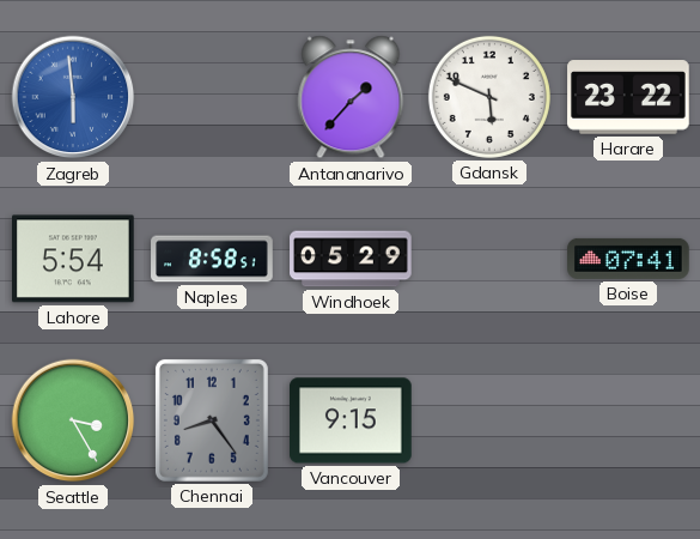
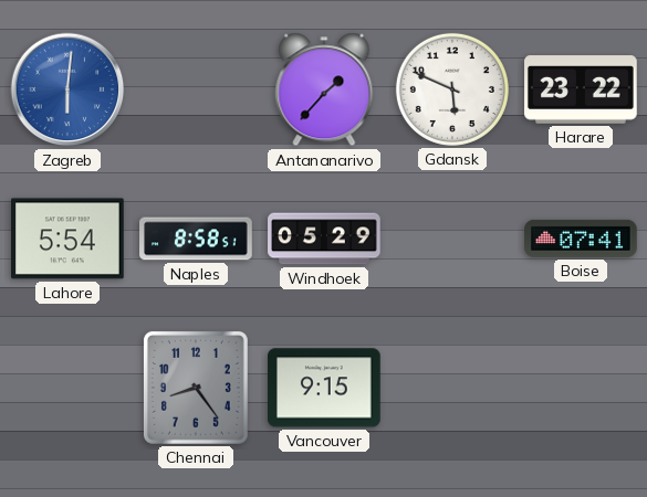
Zagreb: 5:59 -> 6:01 (67, 89)
Seattle: 3:25 -> none (73, 420)
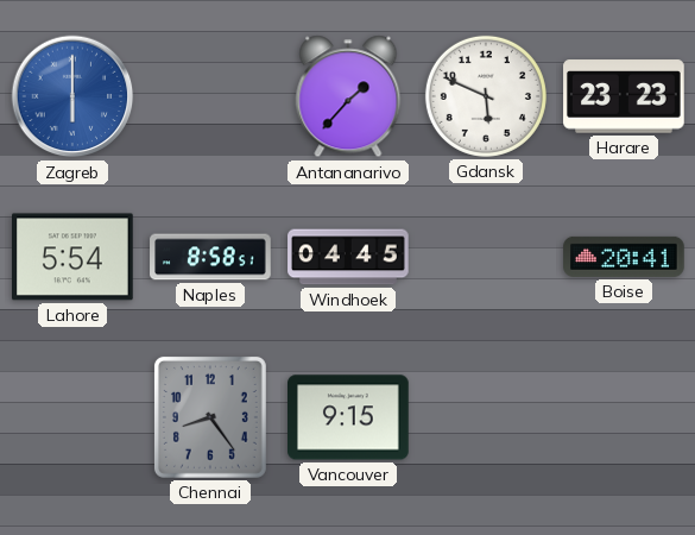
Zagreb: 6:01 -> 6:00 (72, 96)
Harare: 23:22 -> 23:23 (624, 96)
Windhoek: 05:29 -> 04:45 (348, 257)
Boise: 07:41 -> 20:41 (624, 257)
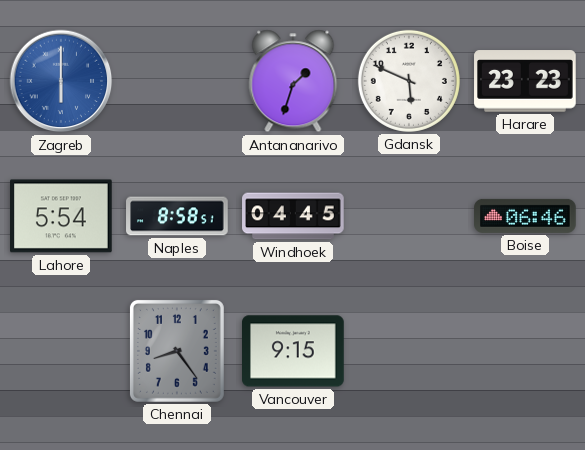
Antananarivo: 1:37 -> 1:33 (293, 81)
Boise: 20:41 -> 06:46 (525, 216)
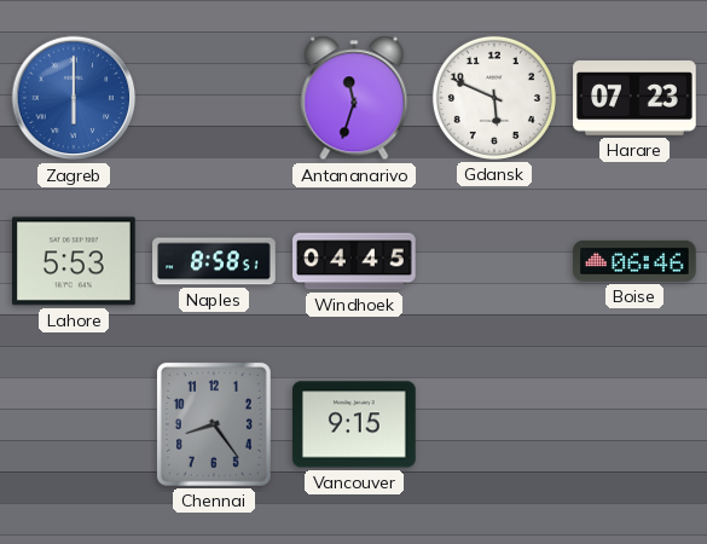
Antananarivo: 1:33 -> 11:33 (354, 98)
Harare: 23:23 -> 07:23 (634, 98)
Lahore: 5:54 -> 5:53 (75, 261)
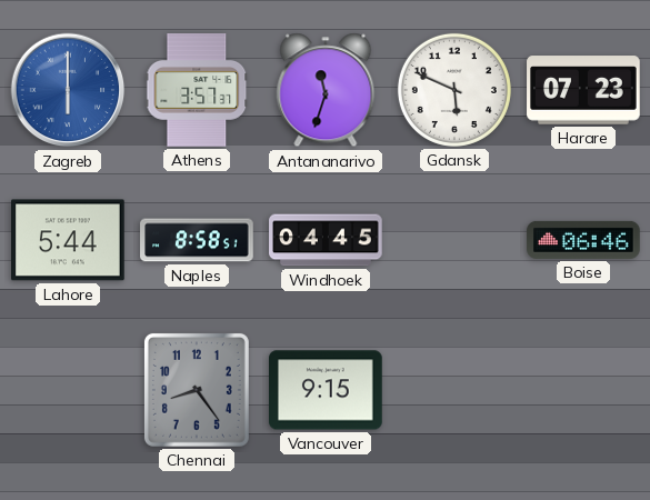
Athens: none -> 3:57 (197, 90)
Lahore: 5:53 -> 5:44 (69, 240)
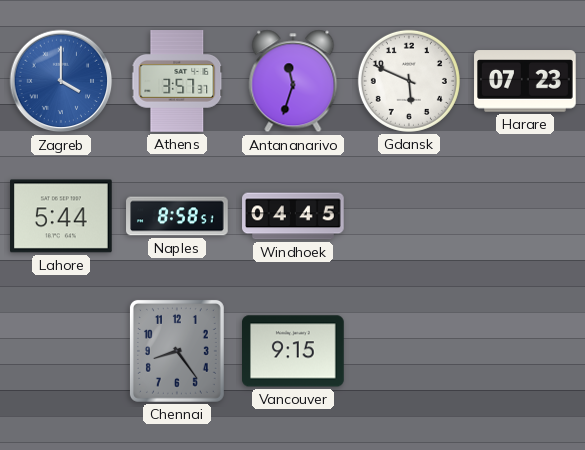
Zagreb: 6:00 -> 4:00 (61, 81)
Boise: 06:46 -> none (583, 240)
